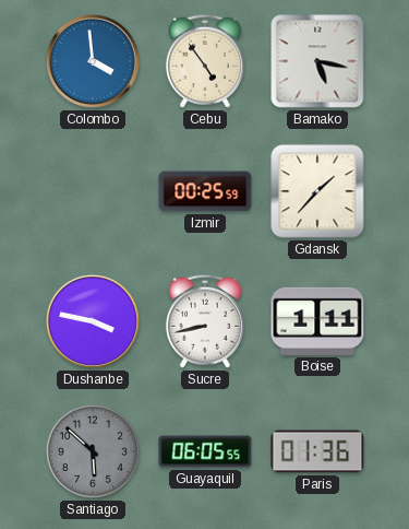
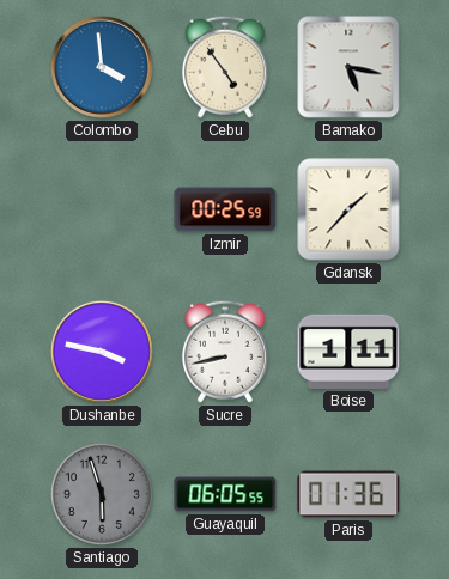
Santiago: 5:52 -> 5:57 (102, 494)
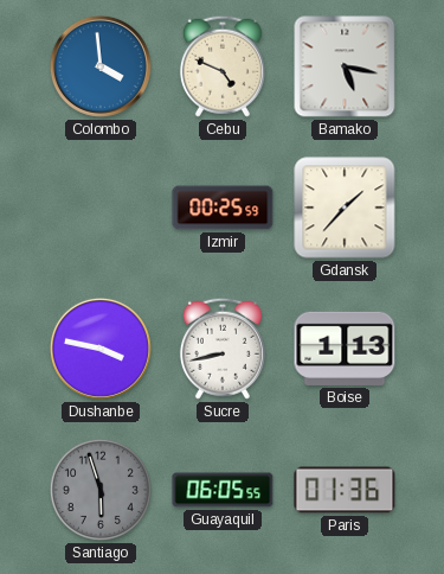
Cebu: 4:54 -> 4:49 (223, 66)
Boise: 1:11 -> 1:13 (345, 349)
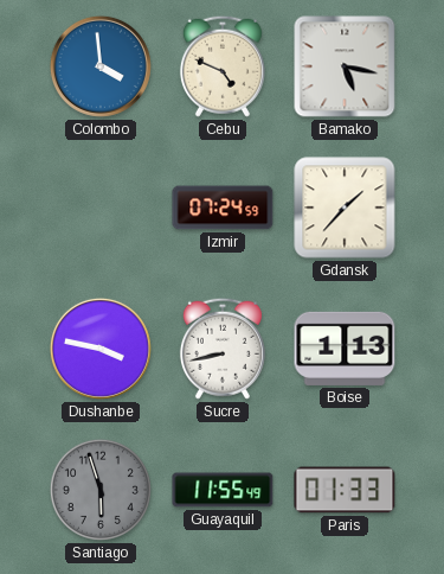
Izmir: 00:25 -> 07:24 (223, 208)
Guayaquil: 06:05 -> 11:55 (223, 490)
Paris: 01:36 -> 01:33 (345, 490)
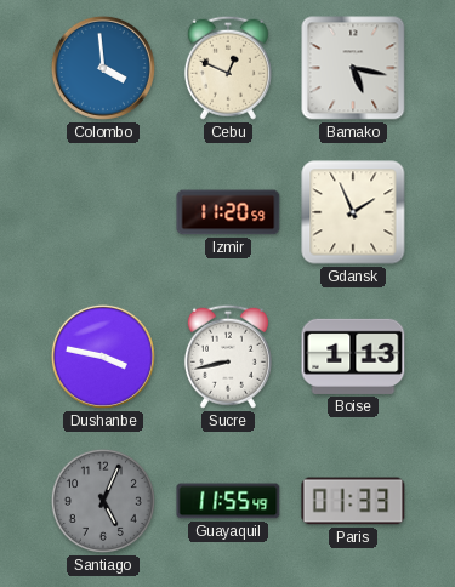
Cebu: 4:49 -> 12:49 (228, 68)
Izmir: 07:24 -> 11:20 (228, 212)
Gdansk: 1:37 -> 1:56 (353, 212)
Santiago: 5:57 -> 5:04 (103, 501)
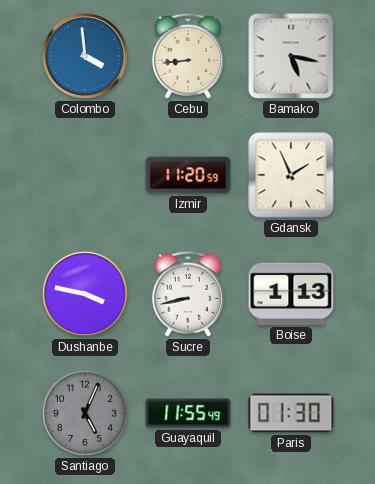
Cebu: 12:49 -> 8:44 (188, 56)
Paris: 01:33 -> 01:30 (291, 413)
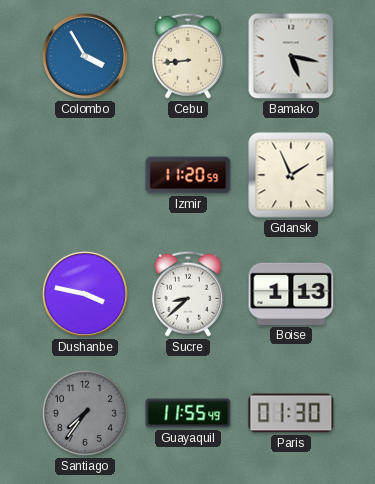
Colombo: 3:59 -> 3:55 (85, 56)
Sucre: 8:43 -> 8:38 (188, 294)
Santiago: 5:04 -> 7:36 (85, 413)
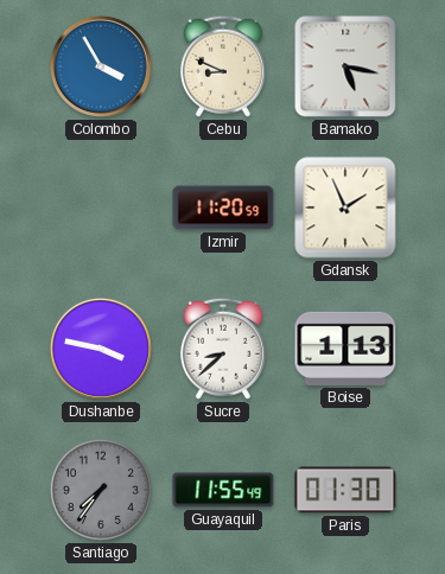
Cebu: 8:44 -> 8:49 (223, 66)
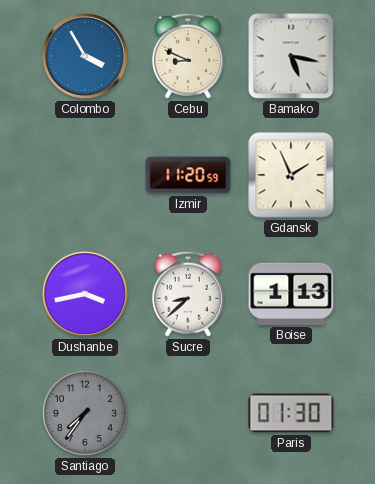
Dushanbe: 3:47 -> 3:43 (85, 294)
Guayaquil: 11:55 -> none (223, 490)
